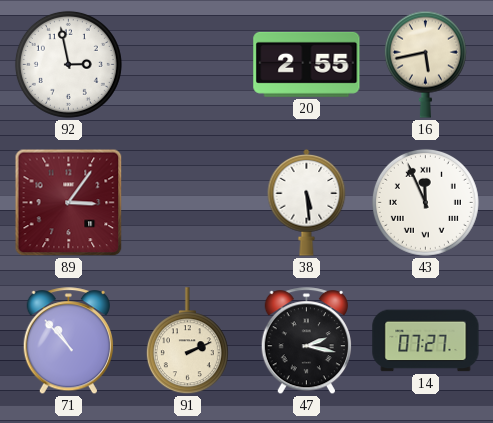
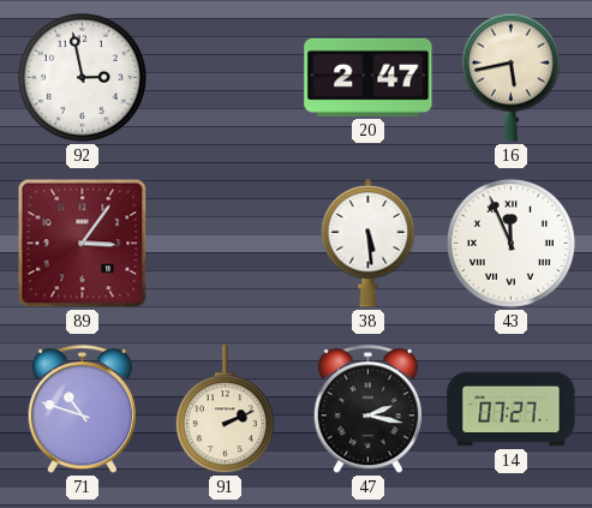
20: 2:55 -> 2:47 (369, 77)
71: 10:53 -> 10:48 (82, 410)
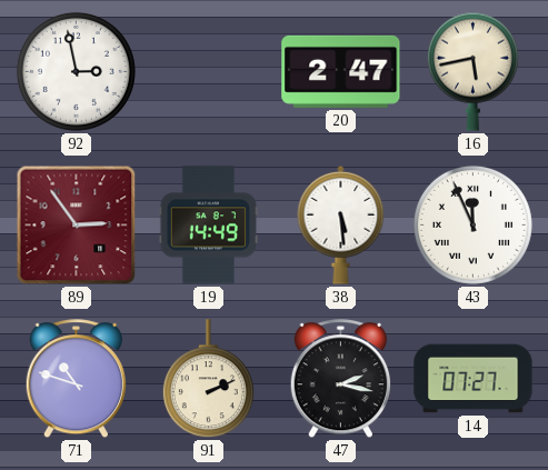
89: 3:06 -> 2:54 (77, 226)
19: none -> 14:49 (209, 226)
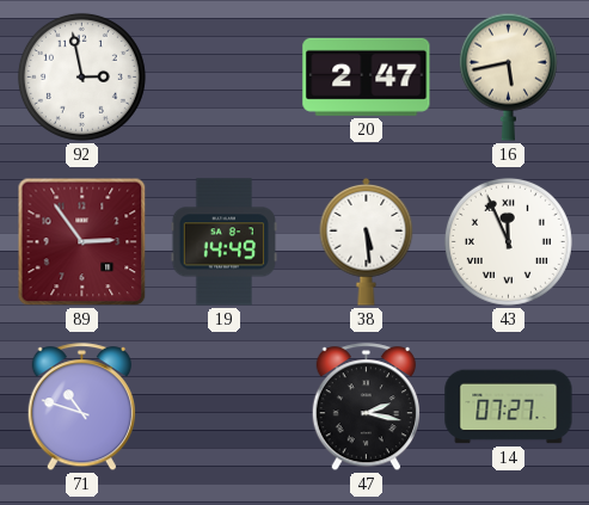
91: 2:11 -> none (208, 379)
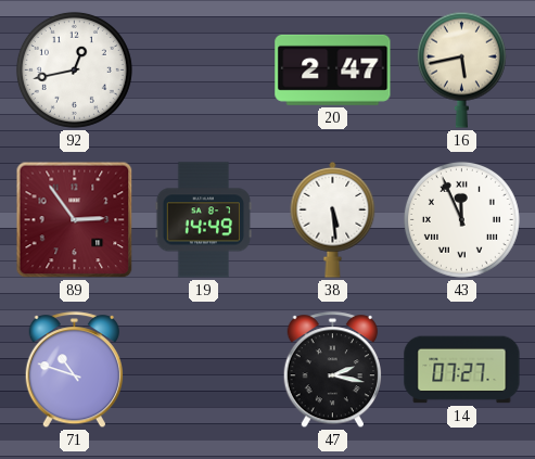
92: 2:58 -> 12:43 (74, 69)
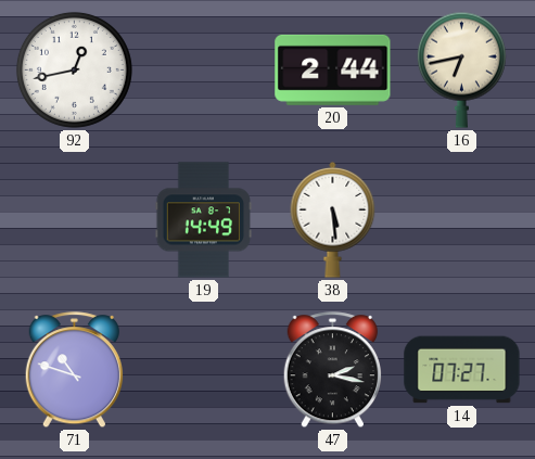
20: 2:47 -> 2:44 (333, 69)
16: 5:43 -> 6:43 (461, 69)
89: 2:54 -> none (75, 220)
43: 11:56 -> none (461, 219)
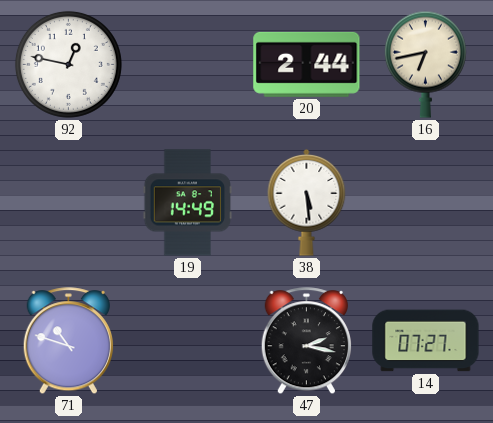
92: 12:43 -> 12:47 (68, 64)
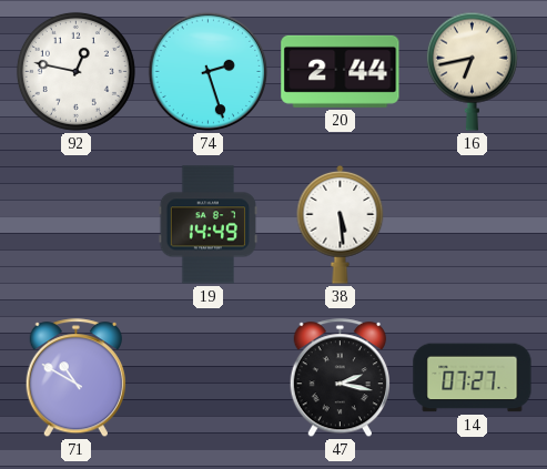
74: none -> 2:27 (209, 72)
71: 10:48 -> 10:50 (75, 378)
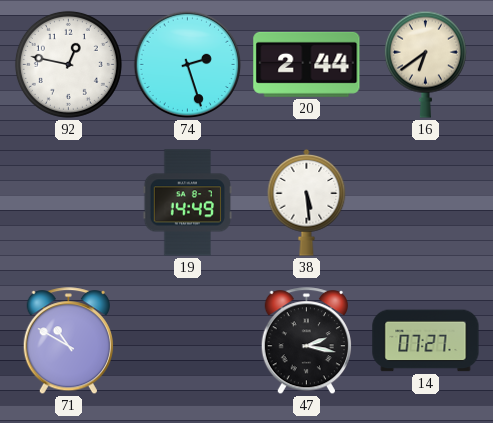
16: 6:43 -> 6:39 (425, 64)
